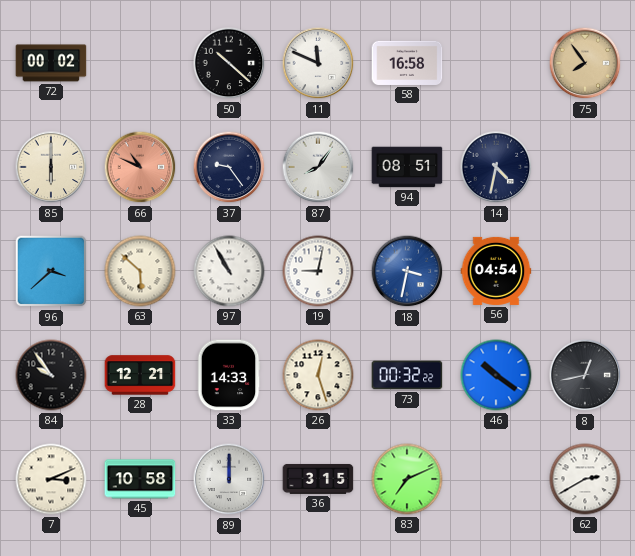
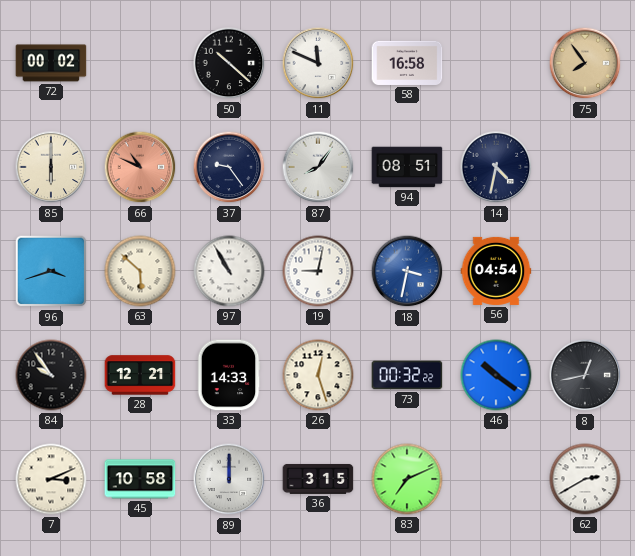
96: 3:38 -> 3:42 (51, 271)
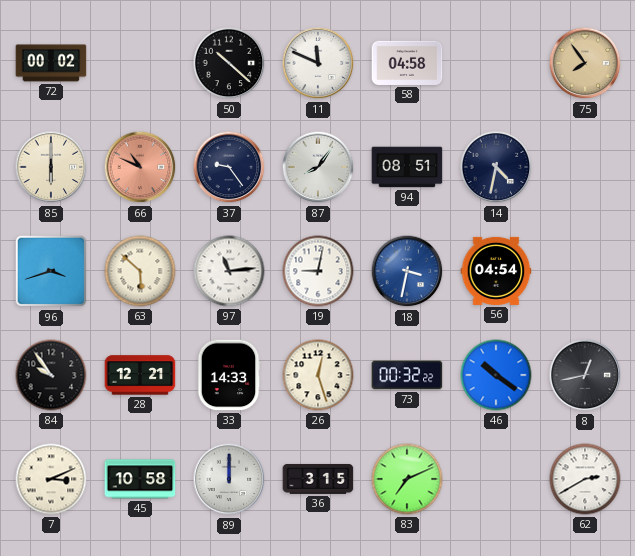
58: 16:58 -> 04:58 (407, 63)
97: 10:55 -> 11:14 (229, 271)
